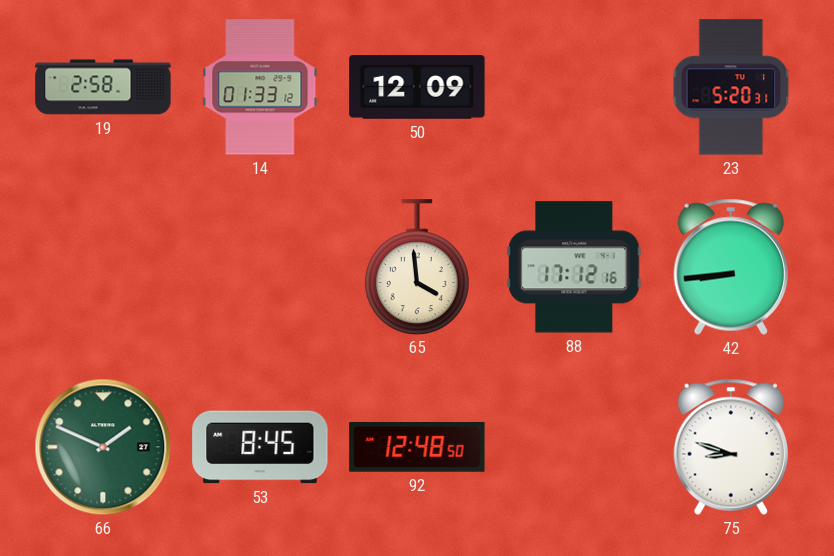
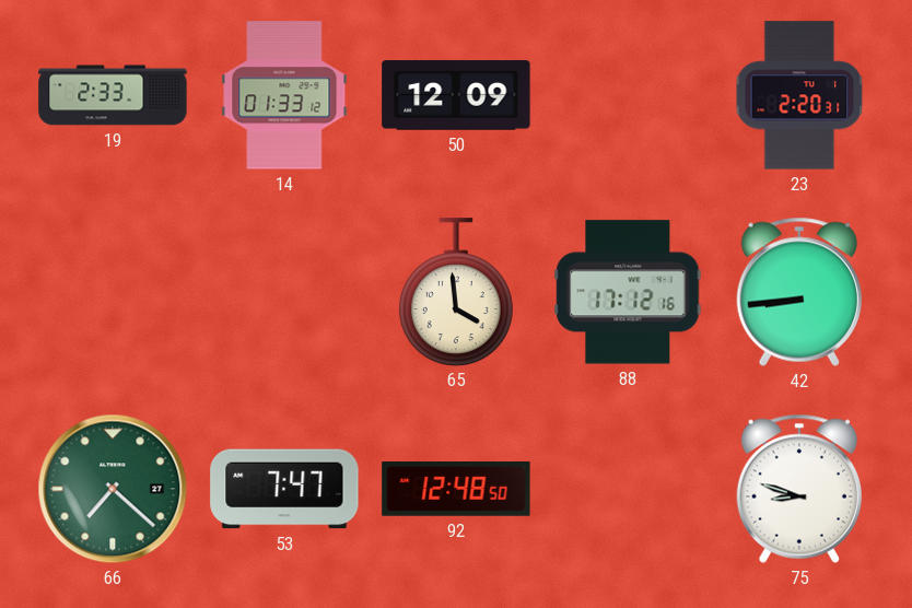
19: 2:58 -> 2:33 (113, 95)
23: 5:20 -> 2:20 (799, 95)
66: 1:49 -> 7:22 (113, 489)
53: 8:45 -> 7:47 (284, 489)
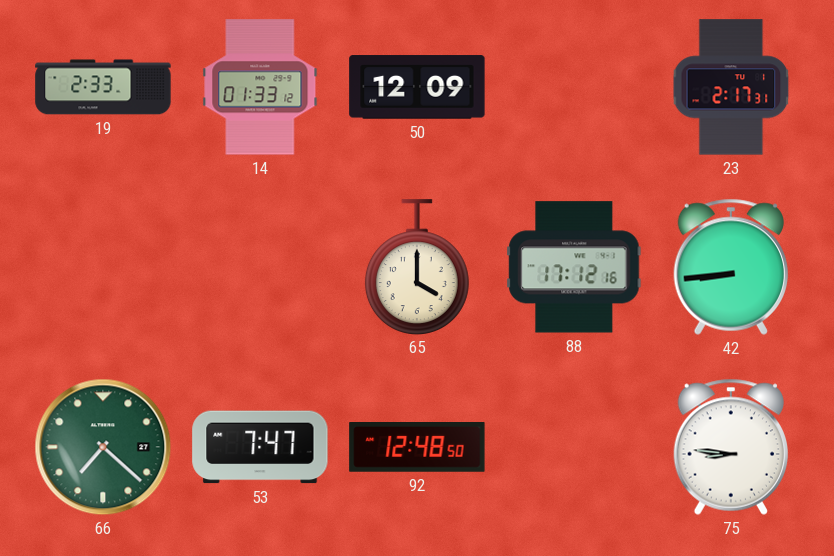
23: 2:20 -> 2:17 (731, 87)
65: 3:59 -> 4:00 (417, 267)
75: 8:48 -> 8:46 (730, 447)
